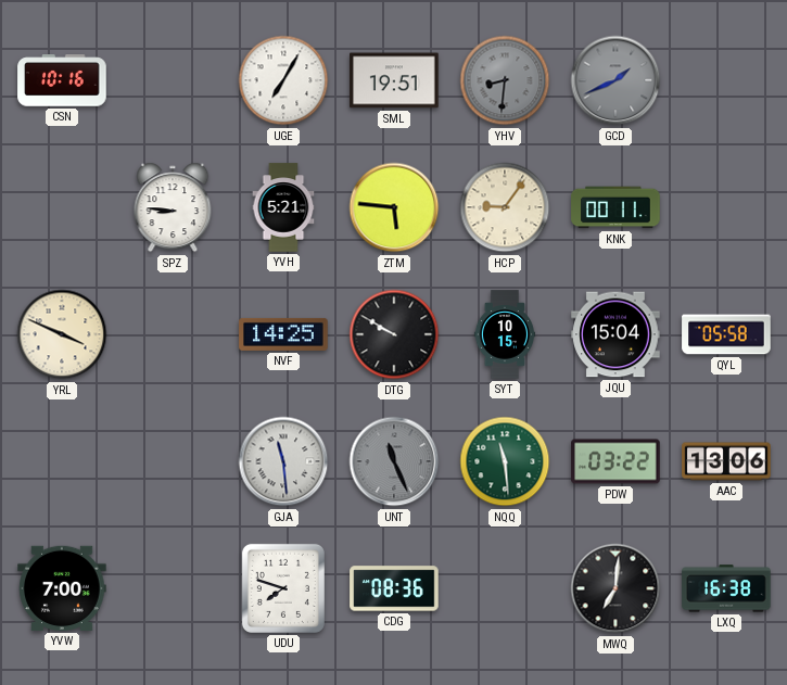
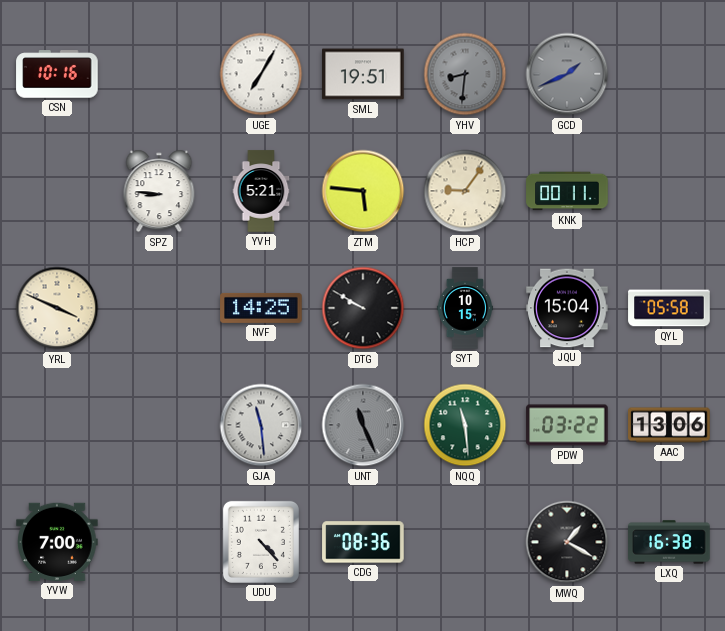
UDU: 7:48 -> 4:23 (261, 542)
MWQ: 7:01 -> 1:20 (567, 542)
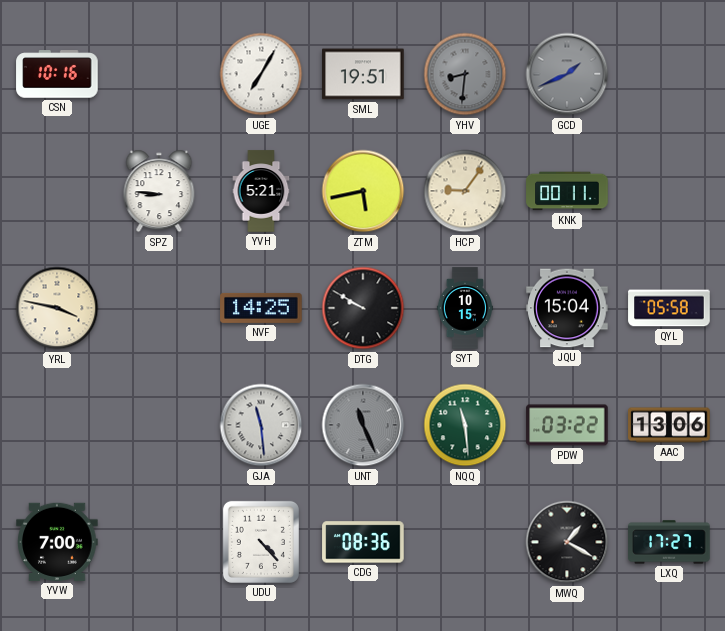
ZTM: 5:46 -> 5:43 (363, 191)
YRL: 3:49 -> 3:47 (57, 308)
LXQ: 16:38 -> 17:27 (669, 542)
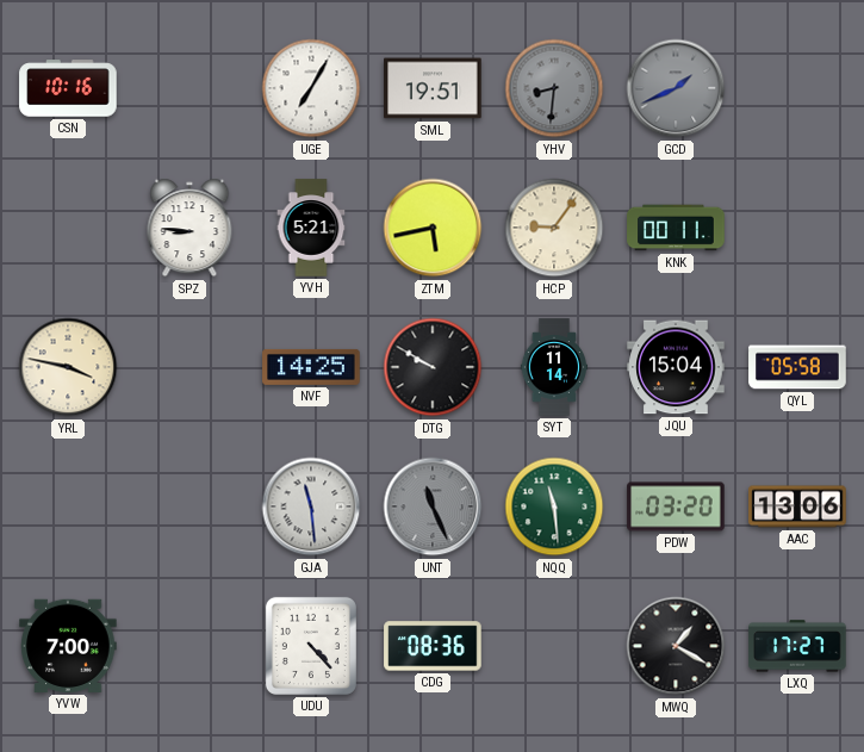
SYT: 10:15 -> 11:14 (553, 367)
PDW: 03:22 -> 03:20 (676, 506)
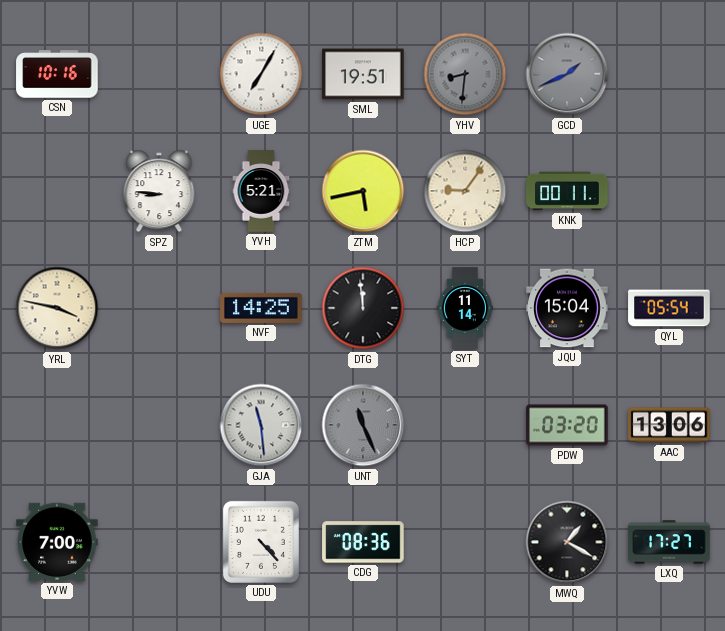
DTG: 9:50 -> 11:59 (363, 308)
QYL: 05:58 -> 05:54 (669, 308)
NQQ: 11:29 -> none (554, 506)
